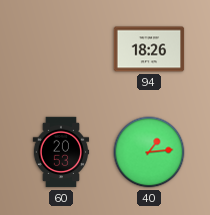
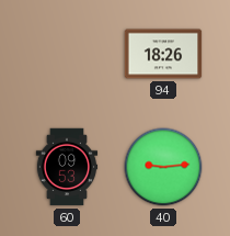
60: 20:53 -> 09:53 (67, 167)
40: 1:14 -> 9:14 (163, 167)
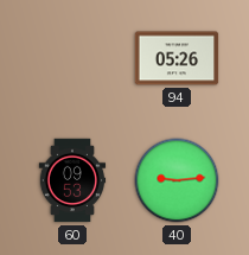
94: 18:26 -> 05:26 (177, 58)
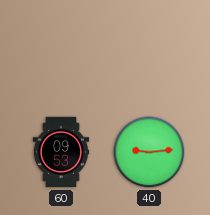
94: 05:26 -> none (177, 58)
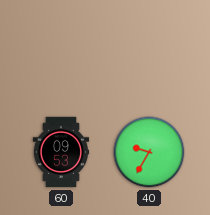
40: 9:14 -> 9:35 (149, 152)
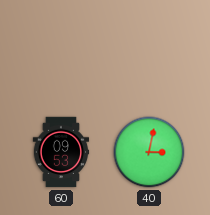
40: 9:35 -> 3:02 (149, 152)
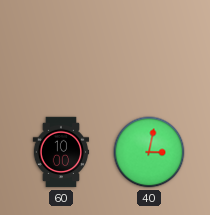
60: 09:53 -> 10:00 (61, 152)
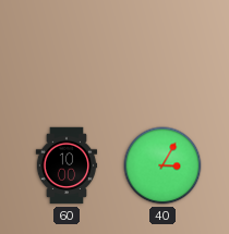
40: 3:02 -> 3:05 (162, 165)
